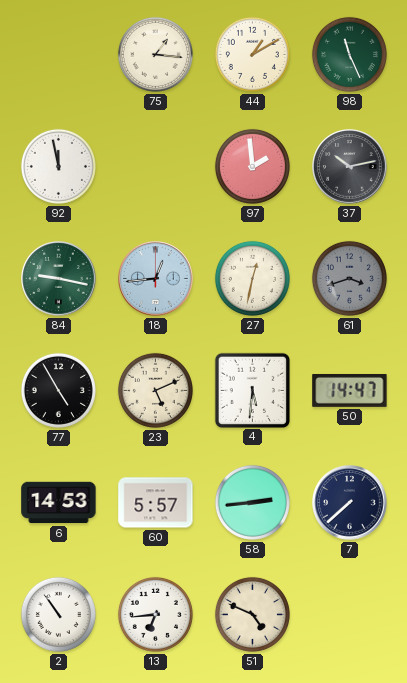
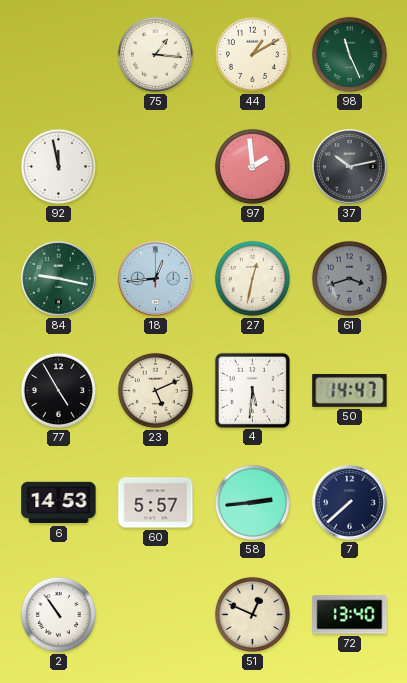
13: 6:44 -> none (155, 614)
51: 4:49 -> 12:49 (252, 614)
72: none -> 13:40 (350, 615)
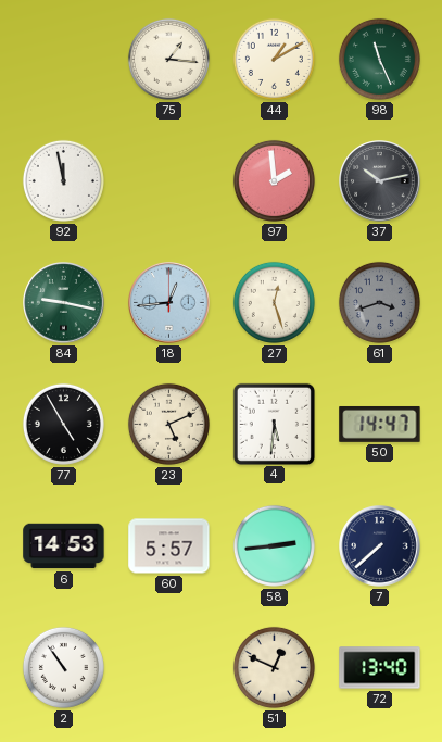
27: 12:32 -> 12:27 (274, 302)
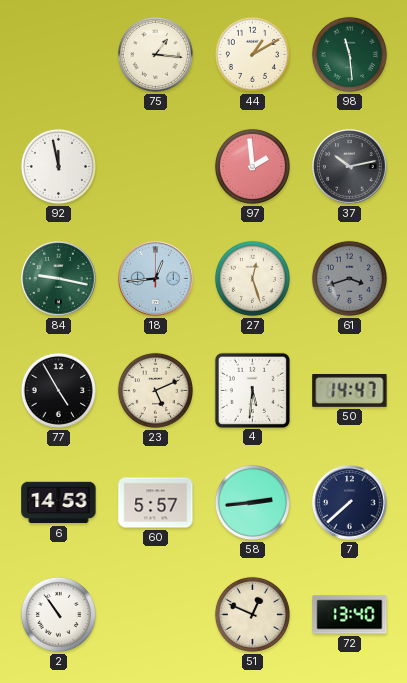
98: 11:26 -> 11:29 (349, 54)
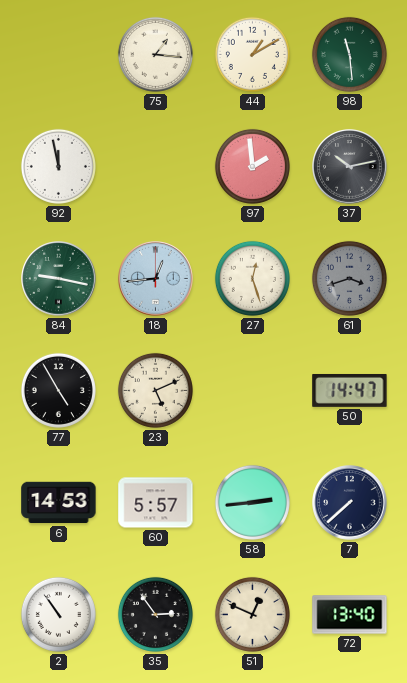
4: 5:31 -> none (252, 390)
35: none -> 2:54 (155, 614)
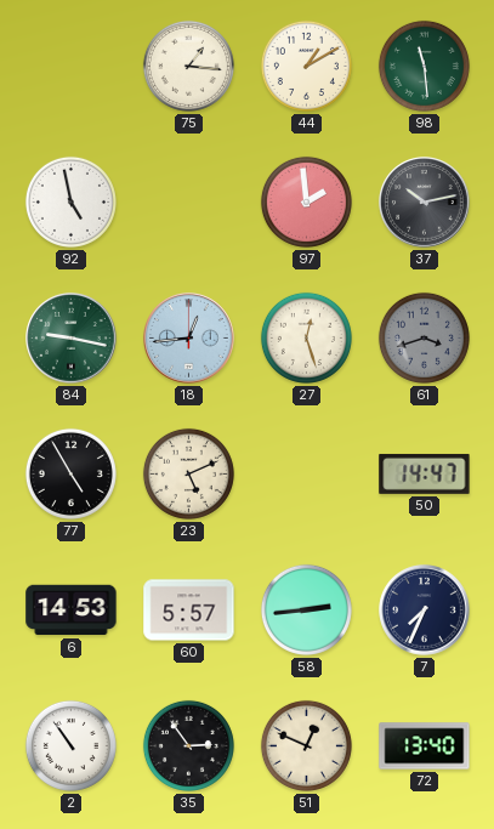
92: 11:58 -> 4:58 (70, 201)
7: 7:38 -> 7:34 (425, 611)
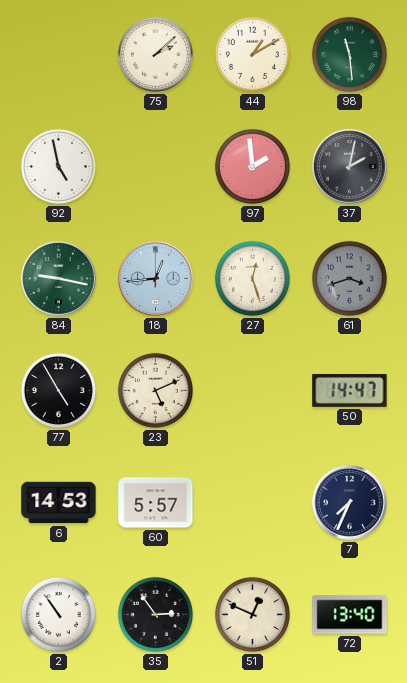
75: 1:16 -> 2:08 (155, 54)
37: 10:13 -> 2:02 (350, 167)
58: 2:44 -> none (306, 609)
